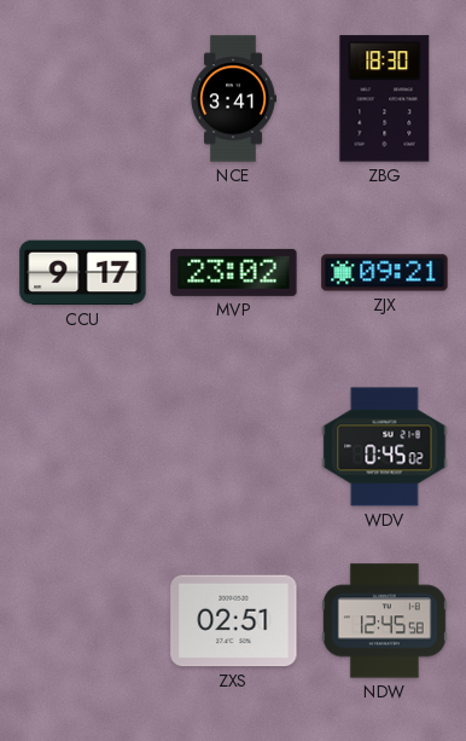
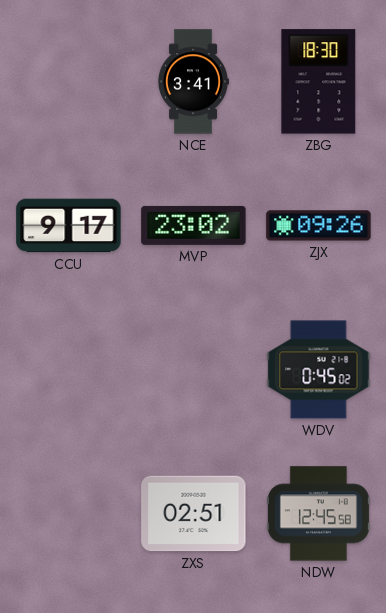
ZJX: 09:21 -> 09:26 (319, 226)
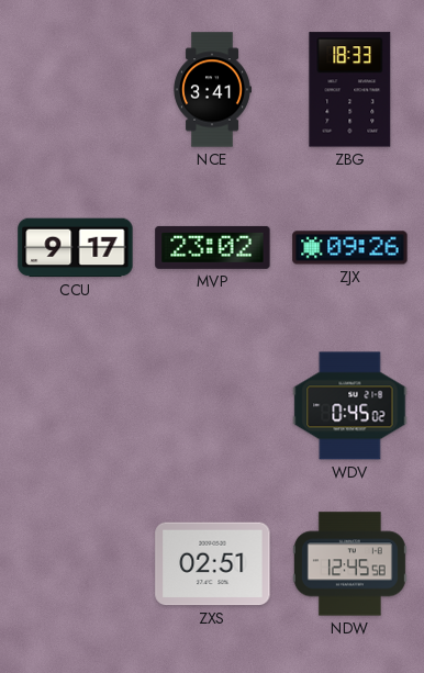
ZBG: 18:30 -> 18:33 (350, 90)
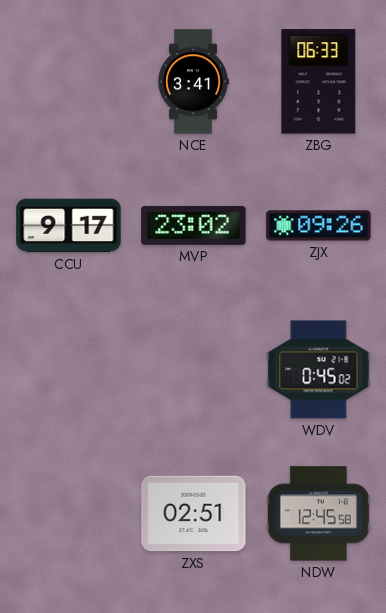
ZBG: 18:33 -> 06:33 (319, 82)
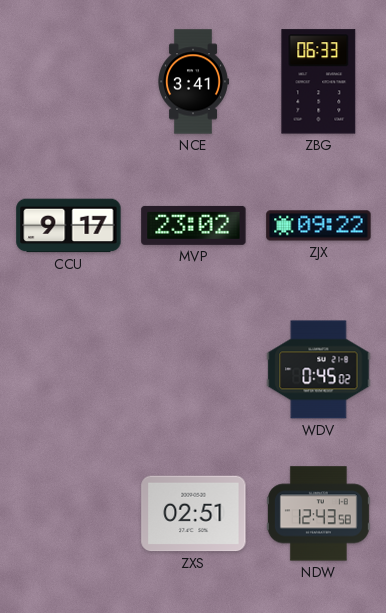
ZJX: 09:26 -> 09:22 (319, 226)
NDW: 12:45 -> 12:43 (318, 514)
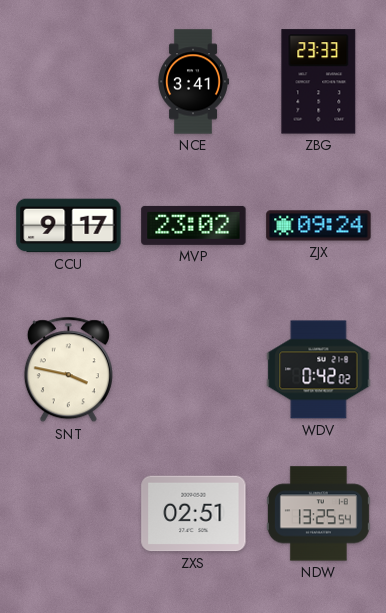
ZBG: 06:33 -> 23:33 (319, 82)
ZJX: 09:22 -> 09:24 (319, 226)
SNT: none -> 3:47 (68, 370)
WDV: 0:45 -> 0:42 (319, 370)
NDW: 12:43 -> 13:25 (318, 514)
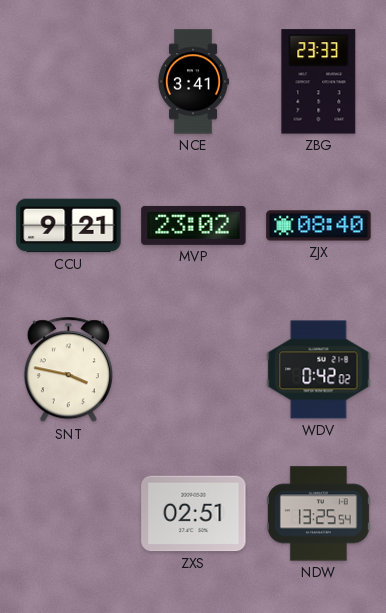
CCU: 9:17 -> 9:21 (69, 226)
ZJX: 09:24 -> 08:40 (319, 226)
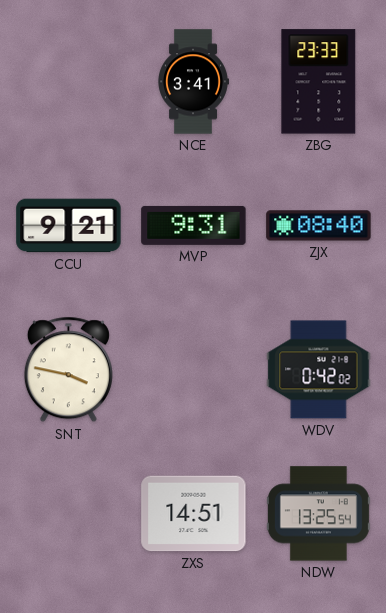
MVP: 23:02 -> 9:31 (194, 225)
ZXS: 02:51 -> 14:51 (194, 514)
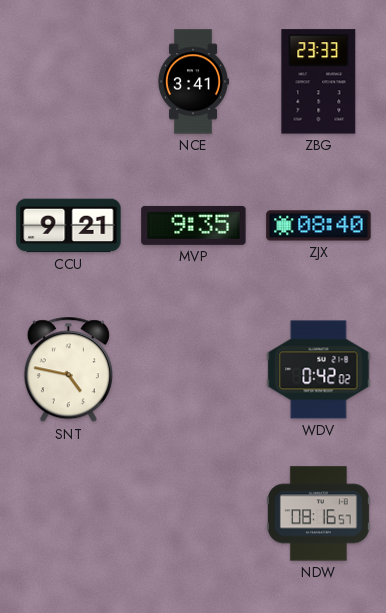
MVP: 9:31 -> 9:35 (194, 225)
SNT: 3:47 -> 4:47 (68, 370)
ZXS: 14:51 -> none (194, 514)
NDW: 13:25 -> 08:16 (318, 514)
